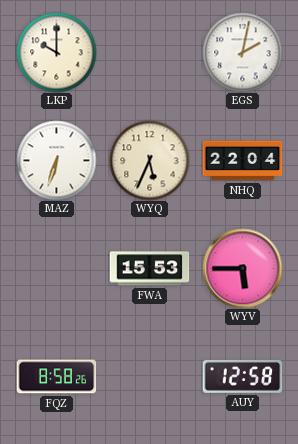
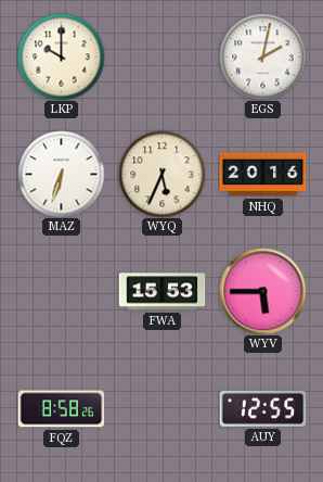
NHQ: 22:04 -> 20:16 (262, 175)
AUY: 12:58 -> 12:55 (262, 408)
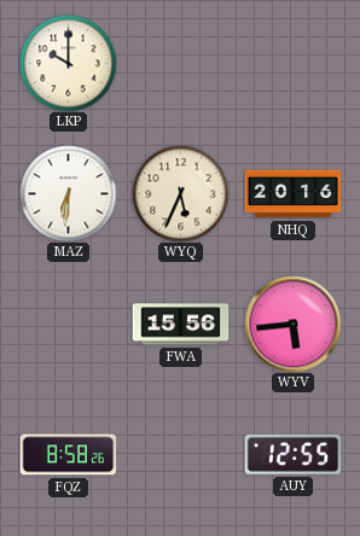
EGS: 2:02 -> none (262, 56)
MAZ: 6:33 -> 6:31 (68, 193)
FWA: 15:53 -> 15:56 (180, 325)
WYV: 5:45 -> 5:44 (292, 324)
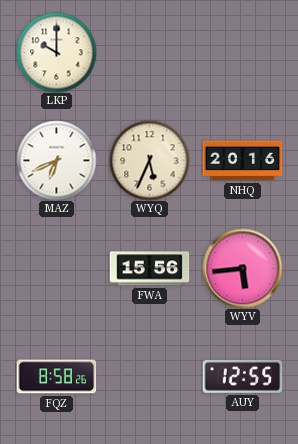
MAZ: 6:31 -> 6:41 (56, 160)
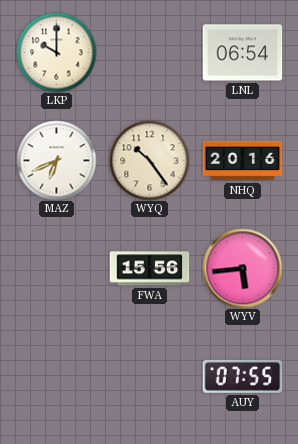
LNL: none -> 06:54 (242, 53)
WYQ: 5:34 -> 10:24 (149, 160)
FQZ: 8:58 -> none (56, 377)
AUY: 12:55 -> 07:55 (242, 376)
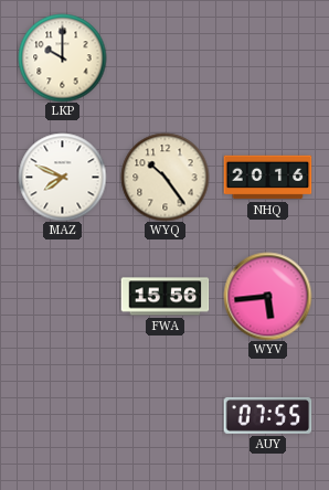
LNL: 06:54 -> none (242, 53)
MAZ: 6:41 -> 7:49 (62, 177)
